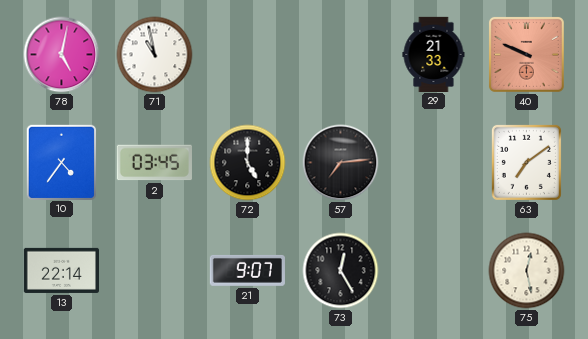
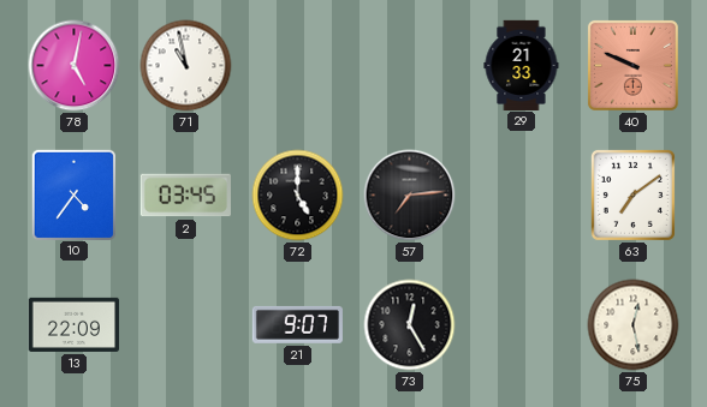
13: 22:14 -> 22:09 (73, 324)
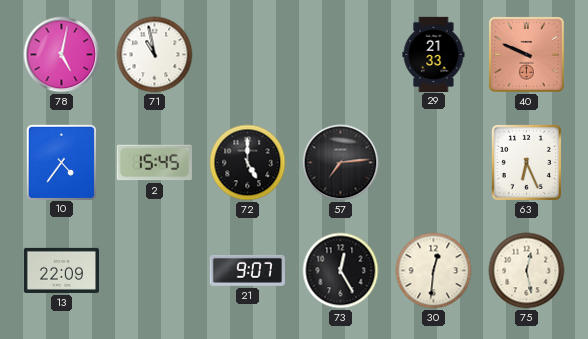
2: 03:45 -> 15:45 (154, 163)
63: 7:09 -> 6:26 (526, 162)
30: none -> 12:31 (434, 271)
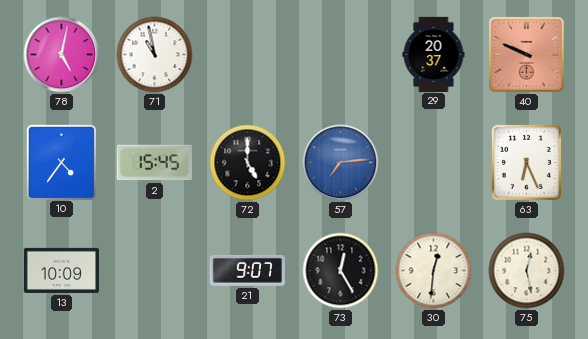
29: 21:33 -> 20:37 (434, 54)
57 dial: black -> blue (341, 163)
13: 22:09 -> 10:09 (61, 270)
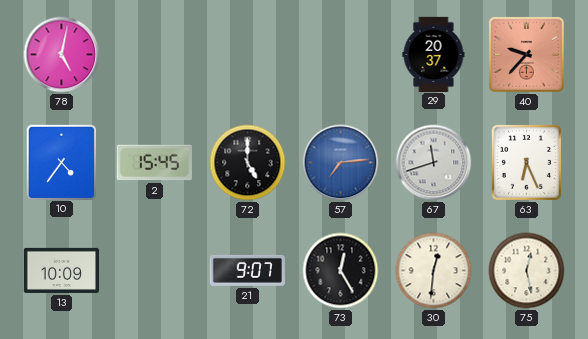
71: 10:58 -> none (155, 55)
40: 9:49 -> 9:37 (526, 54)
67: none -> 11:42 (434, 163)
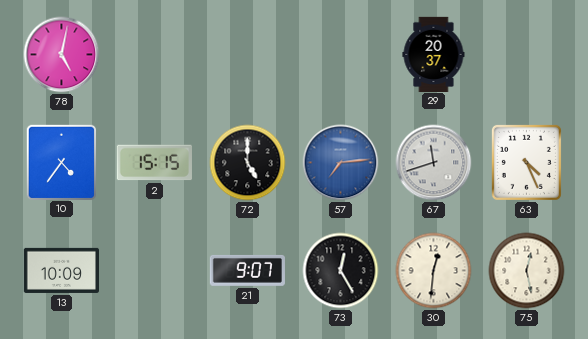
40: 9:37 -> none (526, 54)
2: 15:45 -> 15:15 (154, 163)
63: 6:26 -> 4:26 (526, 162)
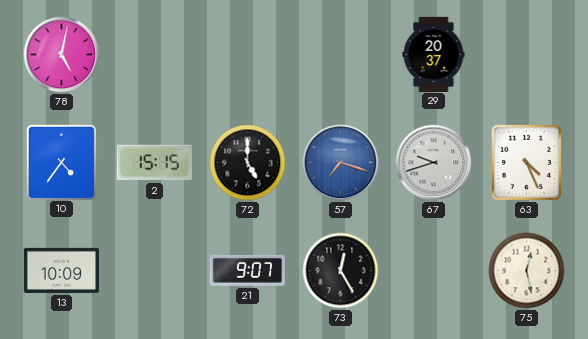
57: 7:14 -> 7:18 (341, 163)
67: 11:42 -> 9:42 (434, 163)
30: 12:31 -> none (434, 271)
